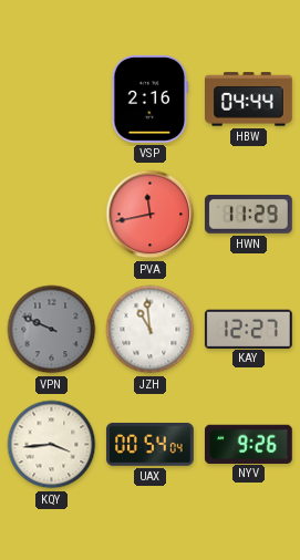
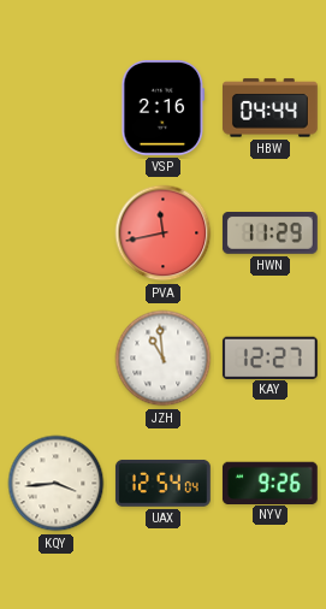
VPN: 9:49 -> none (52, 330)
UAX: 00:54 -> 12:54 (162, 483)
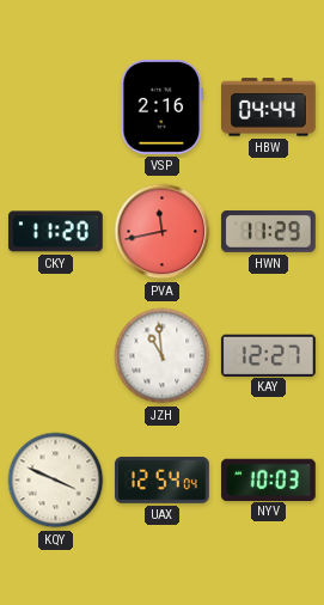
CKY: none -> 11:20 (55, 232)
KQY: 3:44 -> 3:49 (56, 481)
NYV: 9:26 -> 10:03 (268, 479)
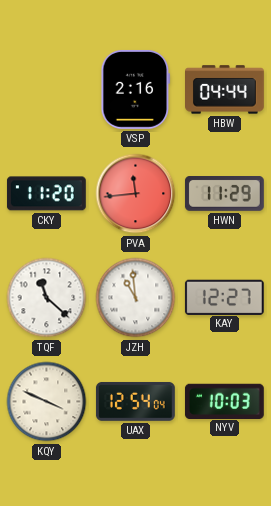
PVA: 11:43 -> 11:44 (136, 194)
TQF: none -> 11:22 (47, 298)
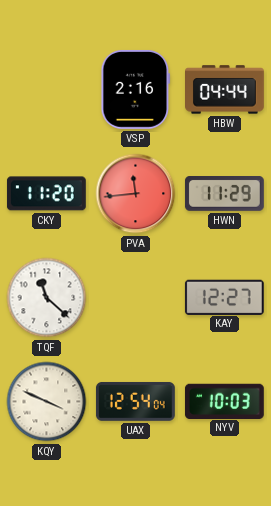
JZH: 10:59 -> none (136, 298)
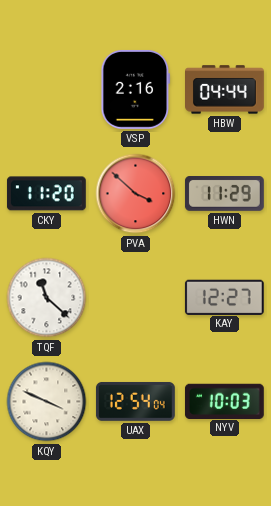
PVA: 11:44 -> 3:52 (136, 194)
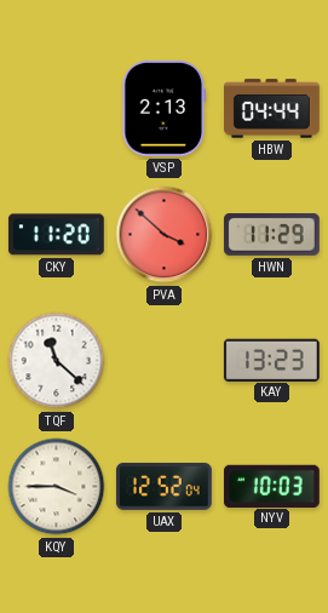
VSP: 2:16 -> 2:13 (165, 108)
KAY: 12:27 -> 13:23 (271, 360)
KQY: 3:49 -> 3:45 (57, 487)
UAX: 12:54 -> 12:52 (163, 486)
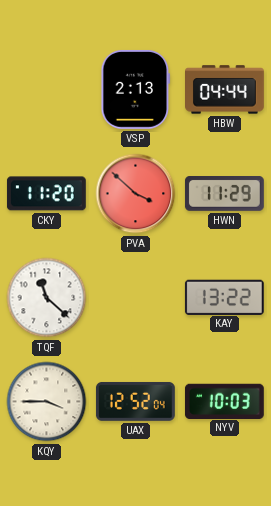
KAY: 13:23 -> 13:22 (224, 297)
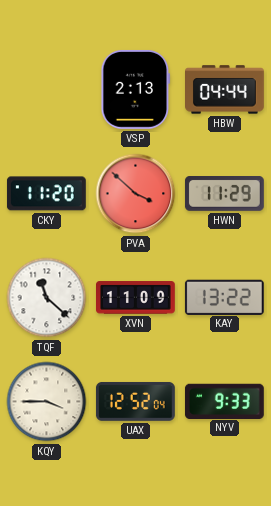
XVN: none -> 11:09 (136, 298)
NYV: 10:03 -> 9:33 (224, 401)
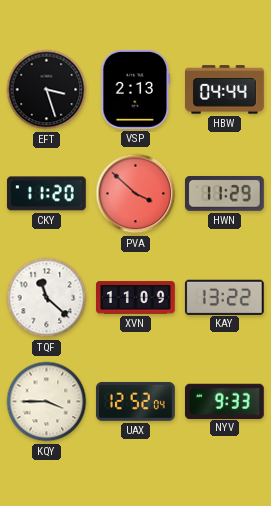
EFT: none -> 3:27 (47, 90)
